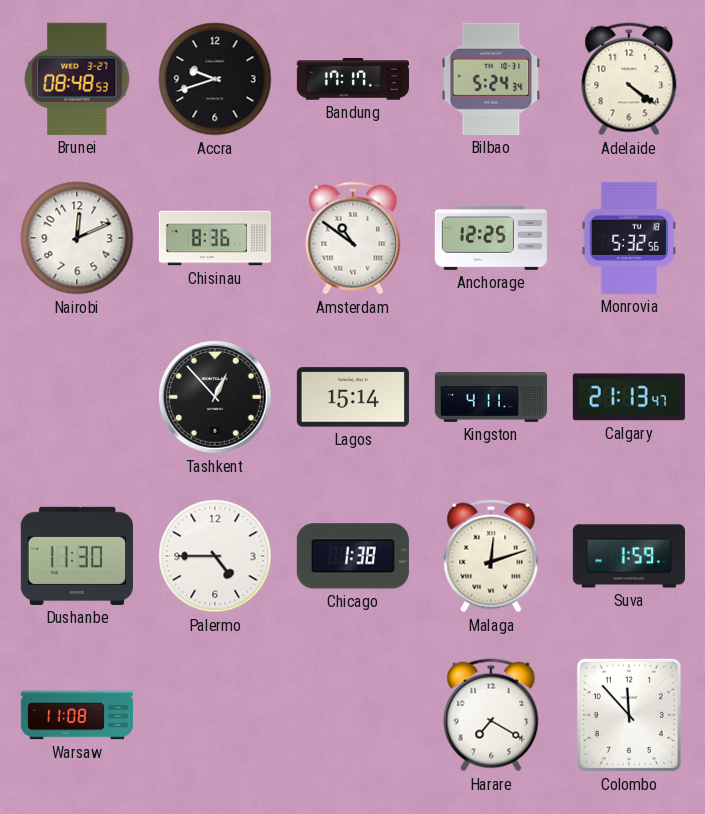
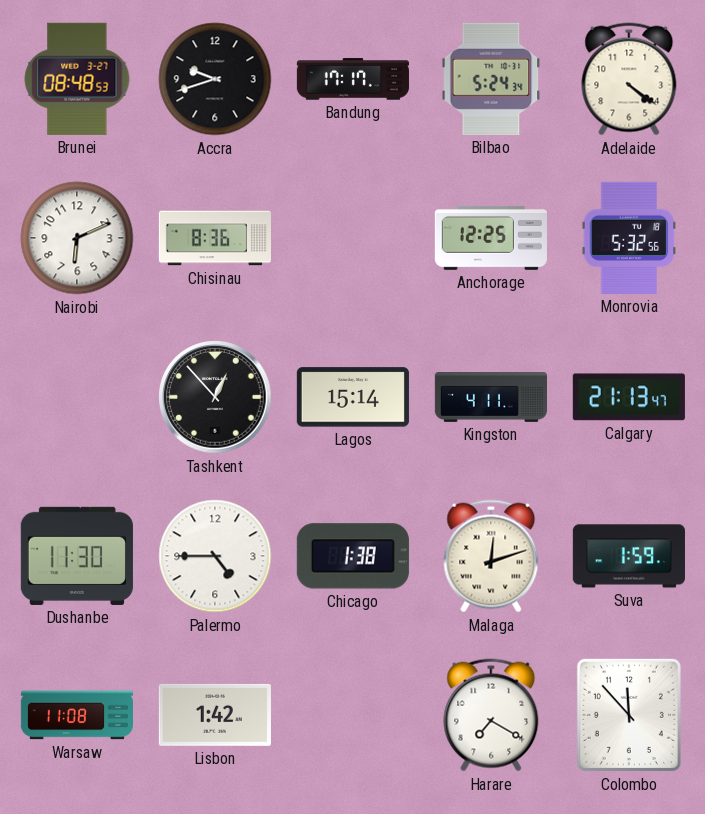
Nairobi: 12:11 -> 6:11 (77, 238)
Amsterdam: 10:51 -> none (353, 238)
Lisbon: none -> 1:42 (215, 715)
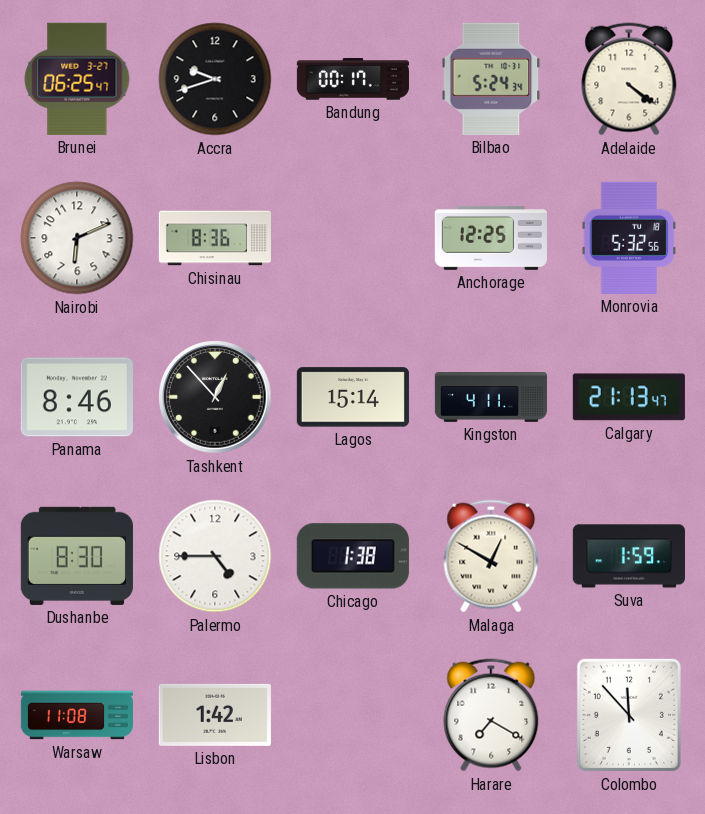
Brunei: 08:48 -> 06:25 (77, 79)
Bandung: 17:17 -> 00:17 (353, 79)
Panama: none -> 8:46 (77, 397)
Dushanbe: 11:30 -> 8:30 (77, 556)
Malaga: 12:12 -> 12:50 (491, 556)
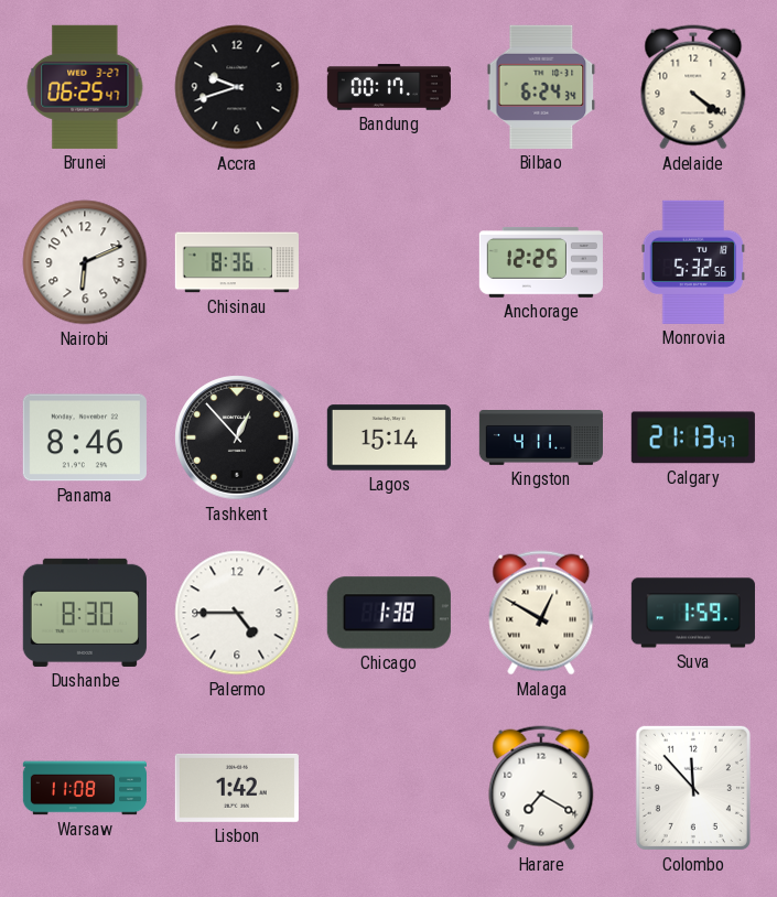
Bilbao: 5:24 -> 6:24 (541, 87)
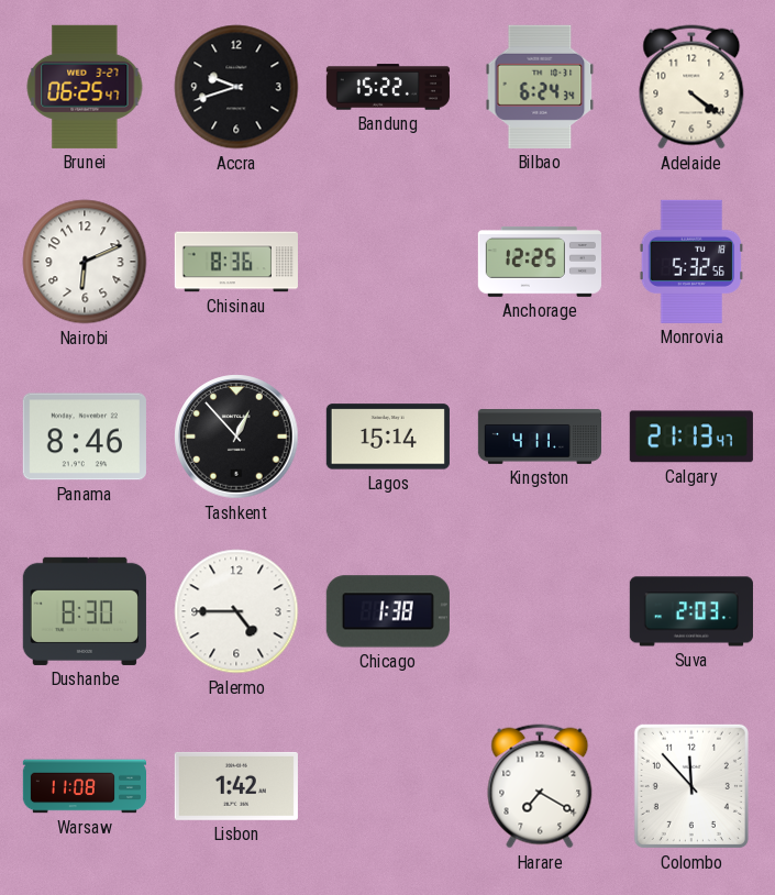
Bandung: 00:17 -> 15:22 (388, 87)
Malaga: 12:50 -> none (541, 613)
Suva: 1:59 -> 2:03 (691, 611)
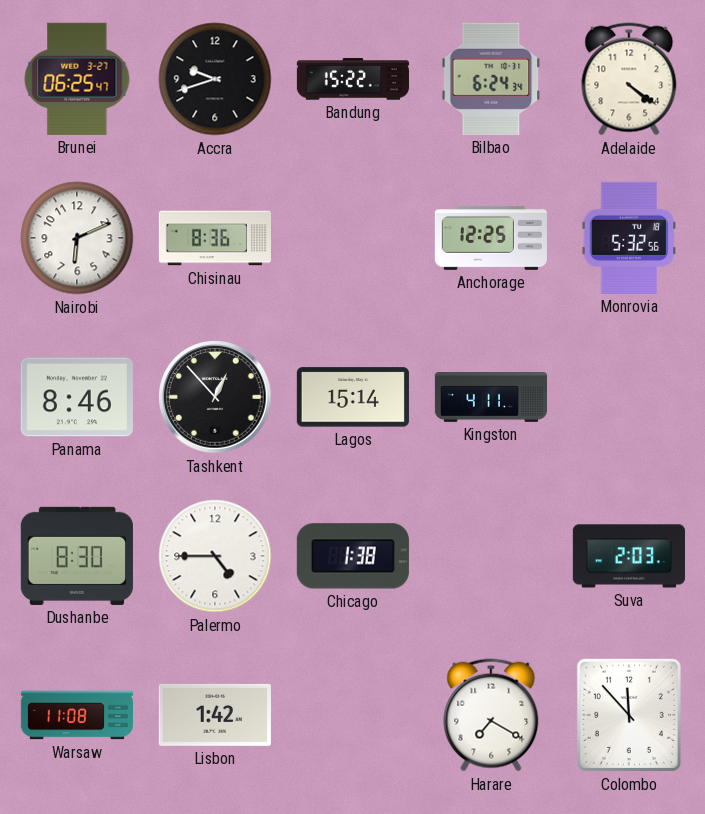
Calgary: 21:13 -> none (691, 437)
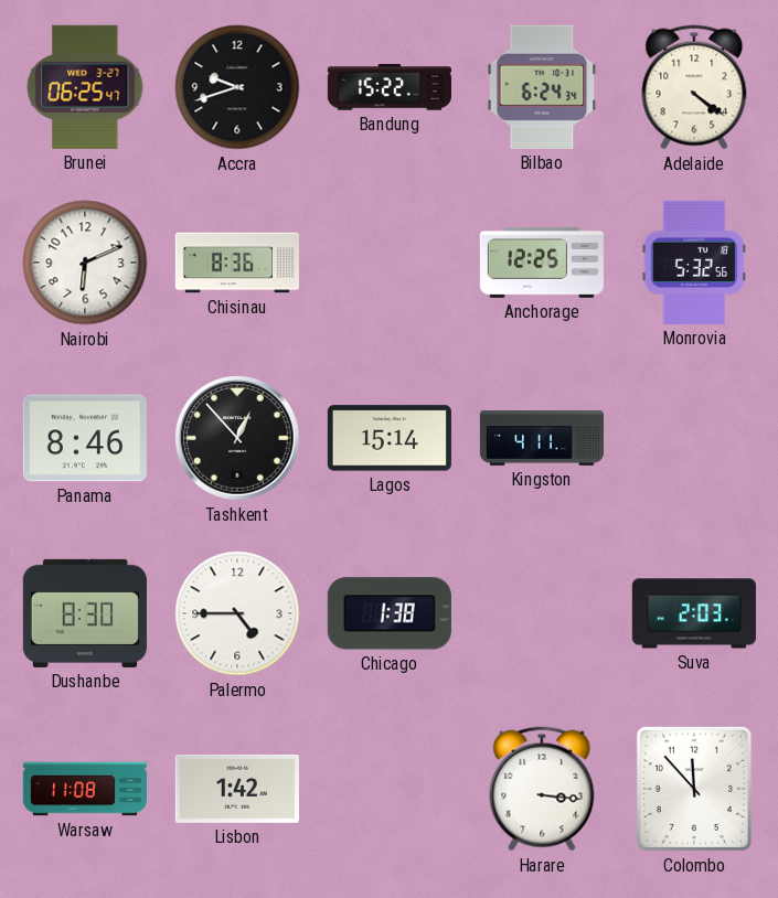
Harare: 7:20 -> 3:16 (542, 789)
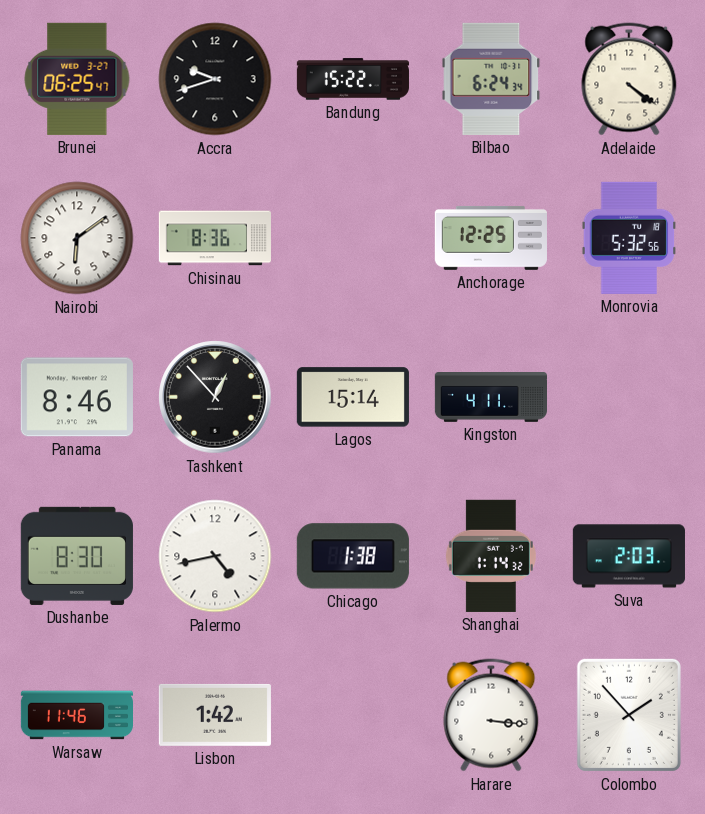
Nairobi: 6:11 -> 6:09 (77, 238)
Palermo: 4:45 -> 4:43 (215, 556)
Shanghai: none -> 1:14 (491, 556)
Warsaw: 11:08 -> 11:46 (76, 715)
Colombo: 11:53 -> 1:53 (629, 715)
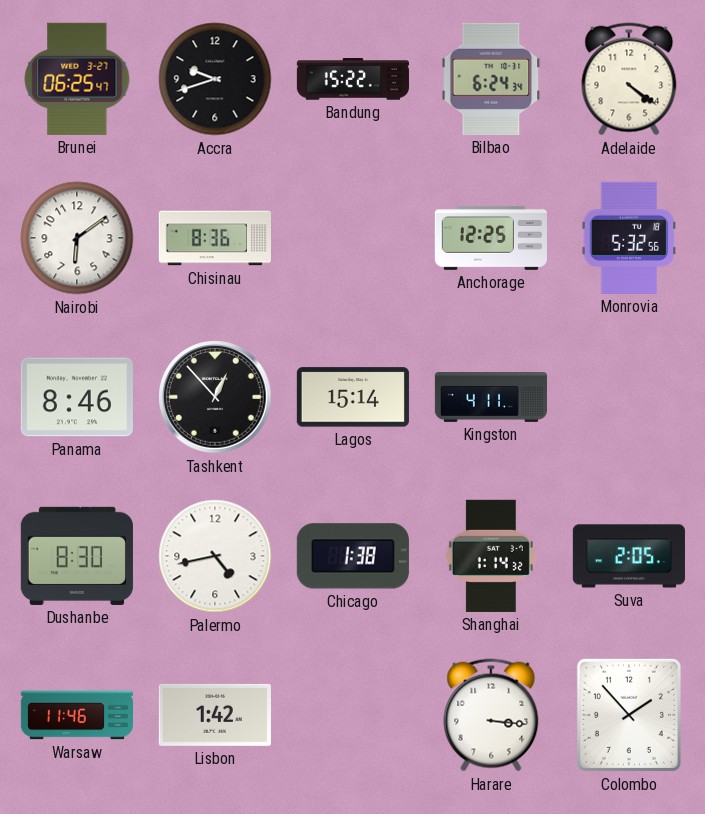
Suva: 2:03 -> 2:05 (629, 556)
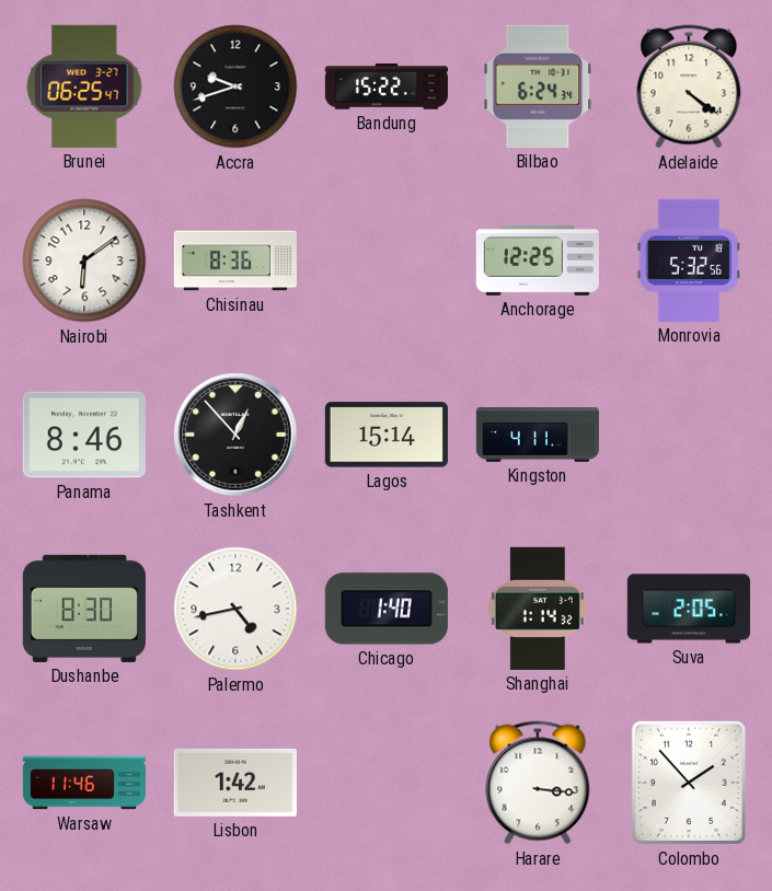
Chicago: 1:38 -> 1:40 (387, 609)
